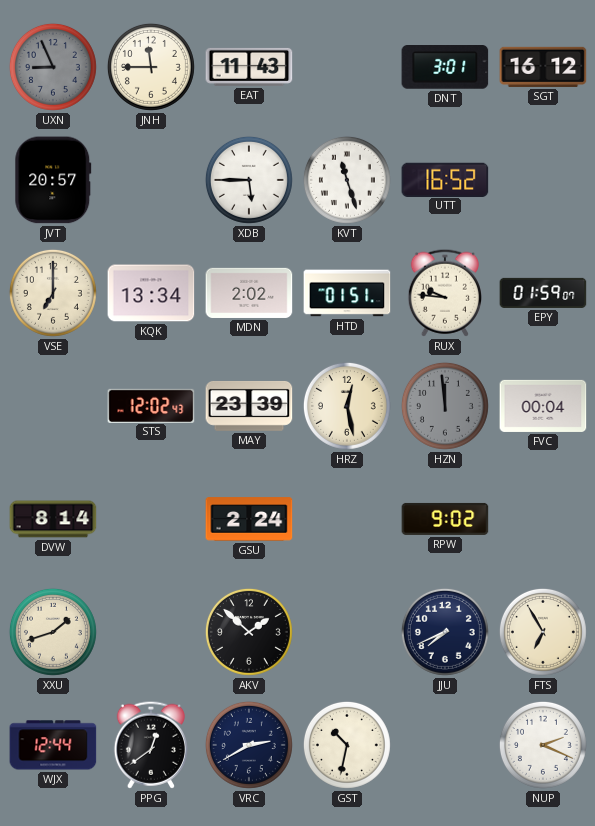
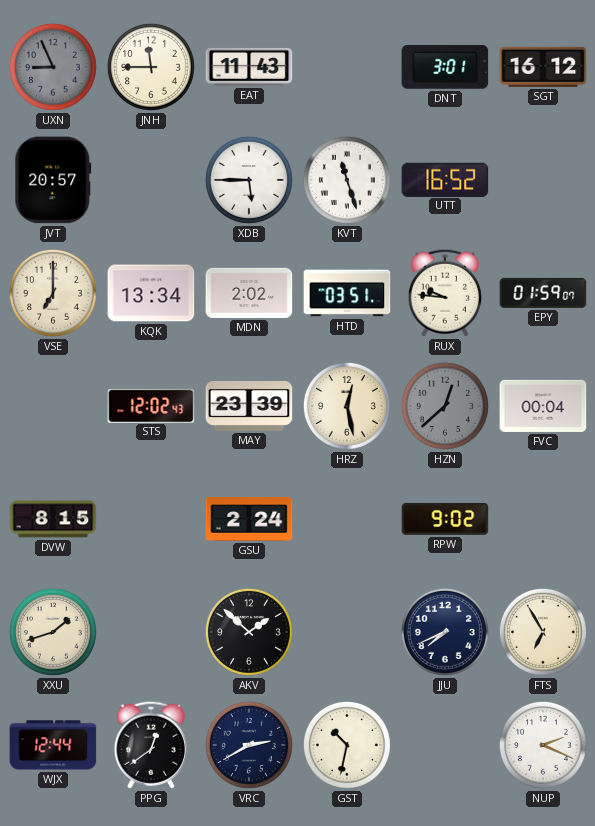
HTD: 01:51 -> 03:51 (347, 293)
HZN: 11:59 -> 12:38 (445, 406)
DVW: 8:14 -> 8:15 (53, 519)
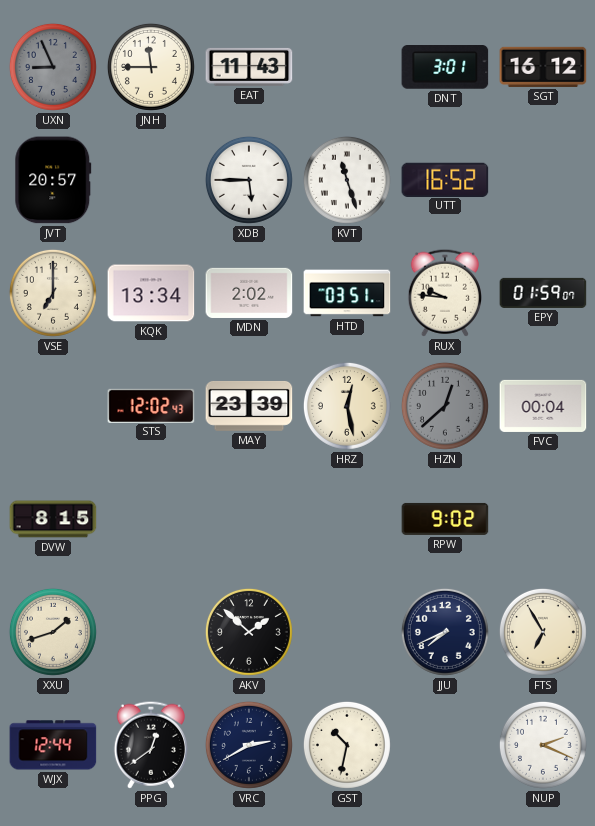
GSU: 2:24 -> none (249, 519)
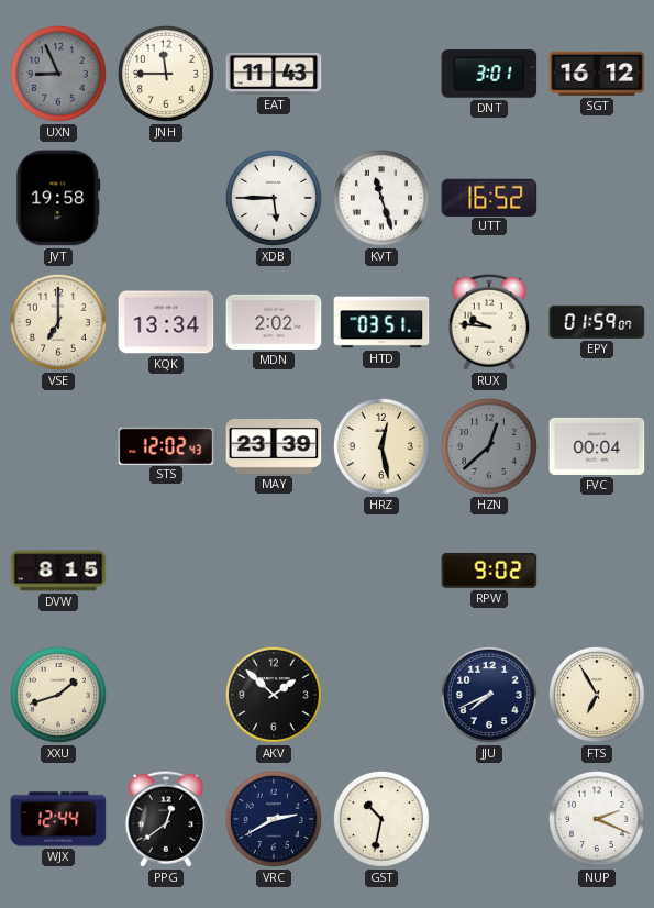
JVT: 20:57 -> 19:58 (58, 198)
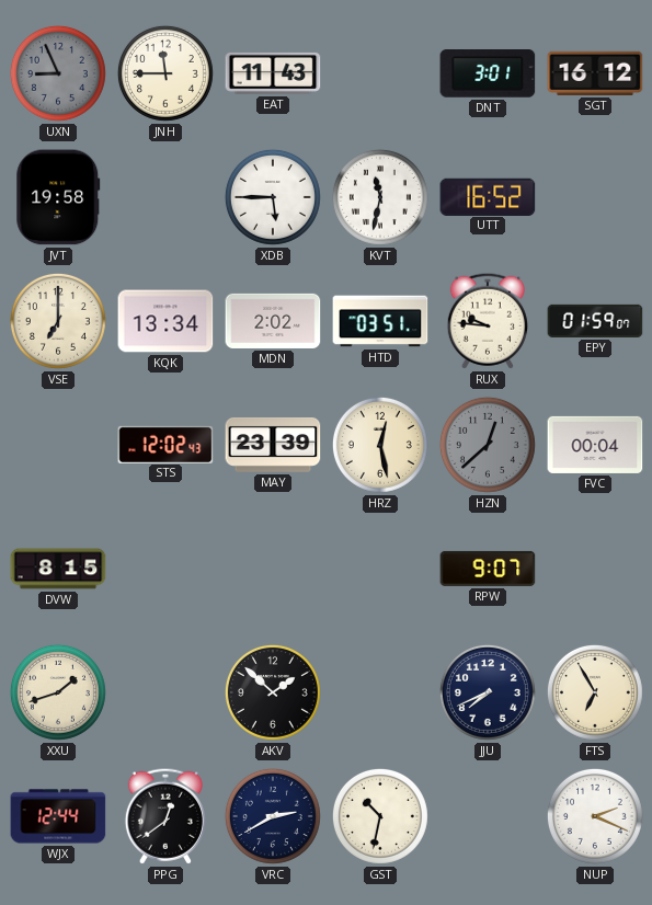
KVT: 11:27 -> 11:32 (380, 197)
RPW: 9:02 -> 9:07 (488, 569)
